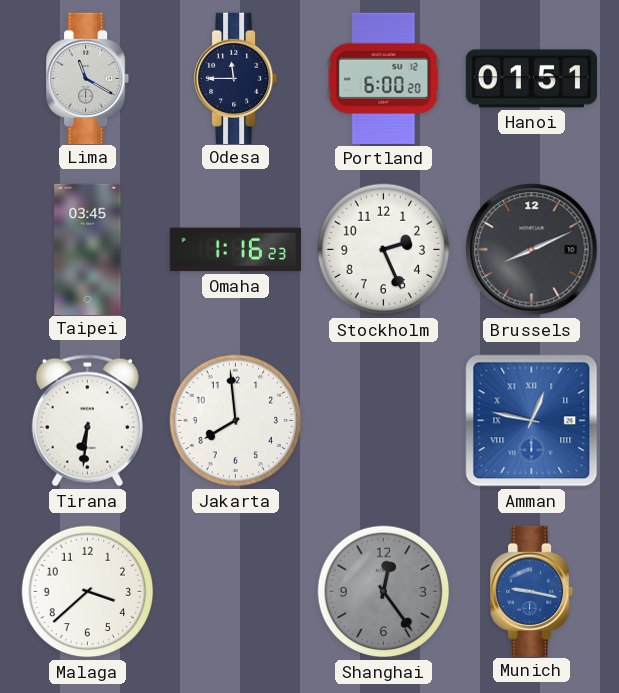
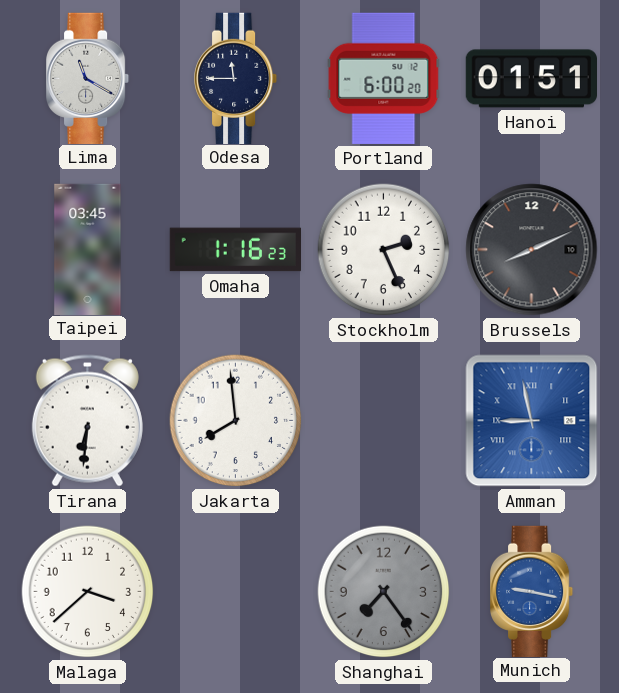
Amman: 12:47 -> 8:58 (532, 421)
Shanghai: 12:24 -> 7:24 (384, 592)
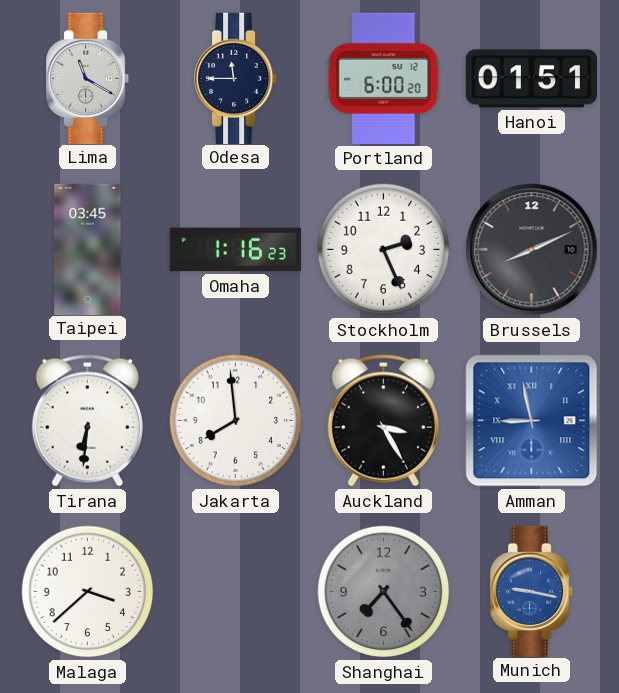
Auckland: none -> 3:25 (383, 421)
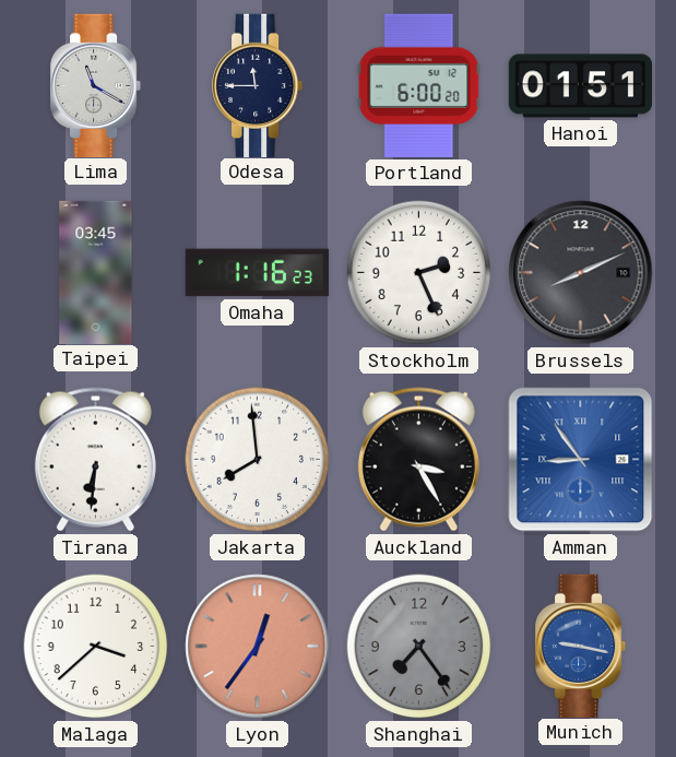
Amman: 8:58 -> 8:54 (581, 460)
Lyon: none -> 12:36 (258, 647)
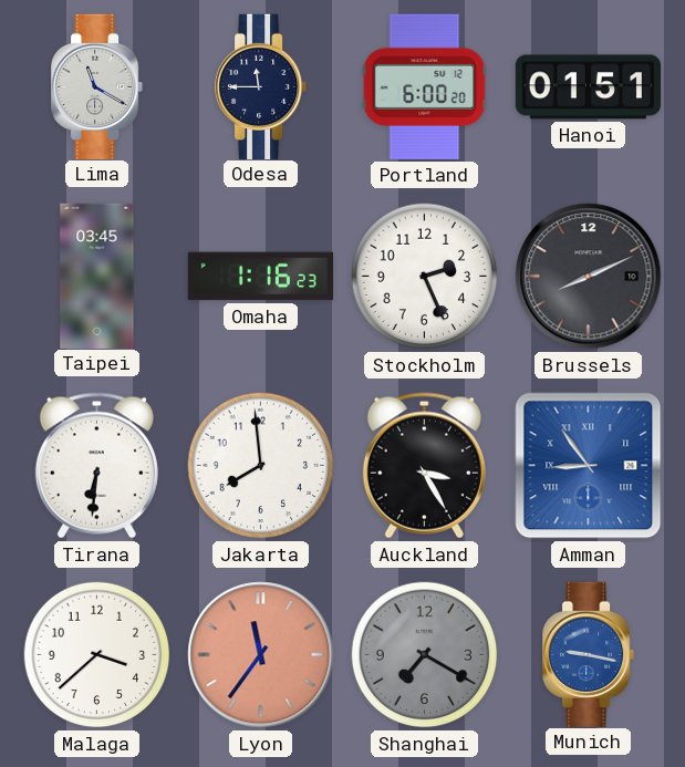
Lyon: 12:36 -> 11:36 (261, 655)
Shanghai: 7:24 -> 7:20 (425, 655)
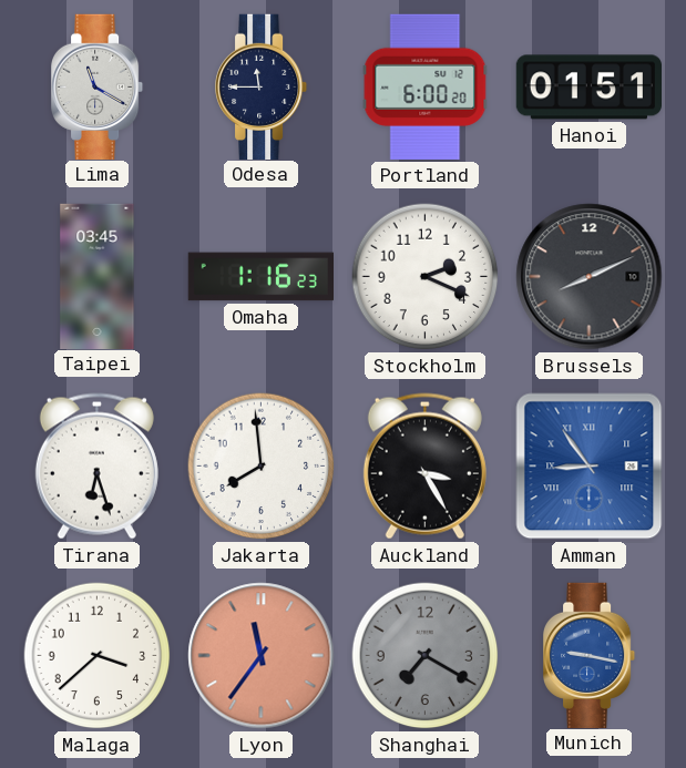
Stockholm: 2:26 -> 2:19 (426, 277)
Tirana: 6:31 -> 6:27 (96, 467)
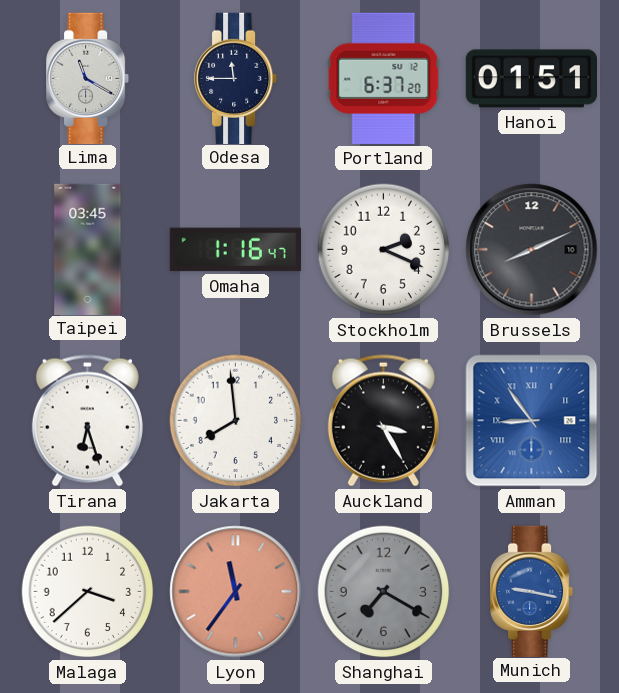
Portland: 6:00 -> 6:37 (384, 78)
Omaha: 1:16:23 -> 1:16:47 (235, 250)
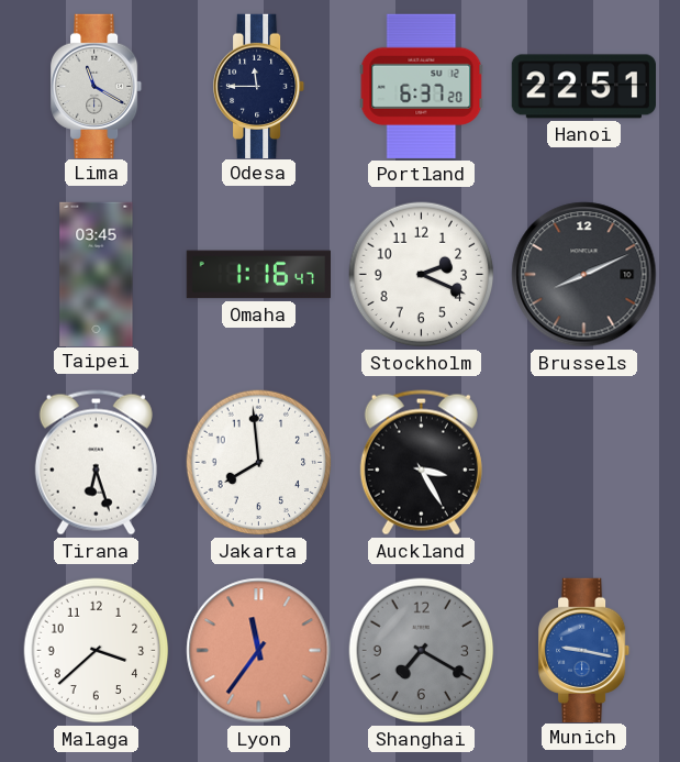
Hanoi: 01:51 -> 22:51 (583, 87)
Amman: 8:54 -> none (532, 421)
